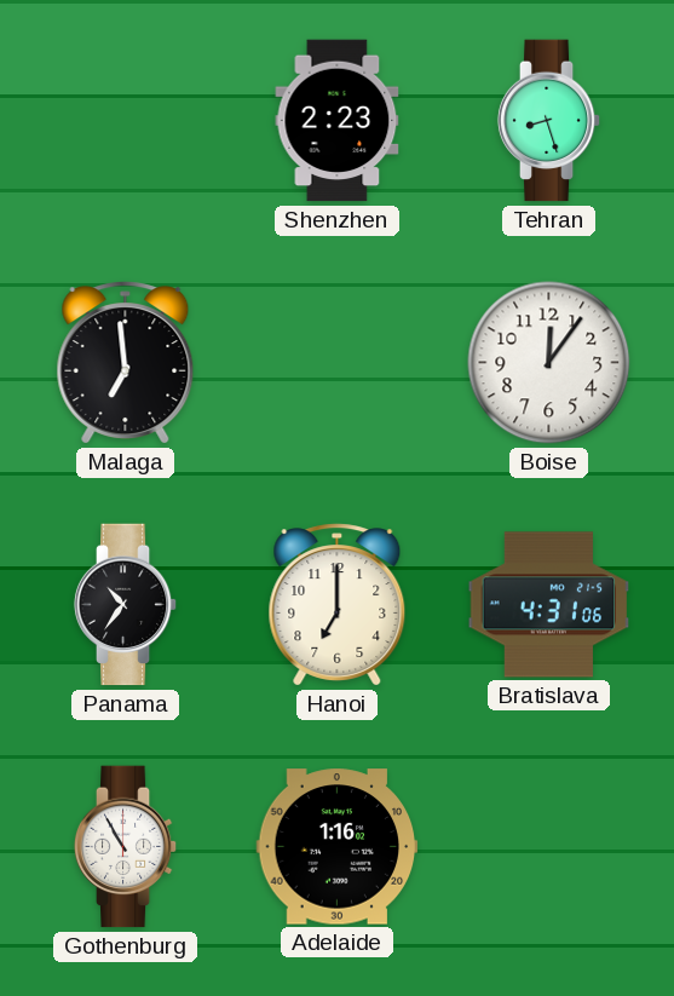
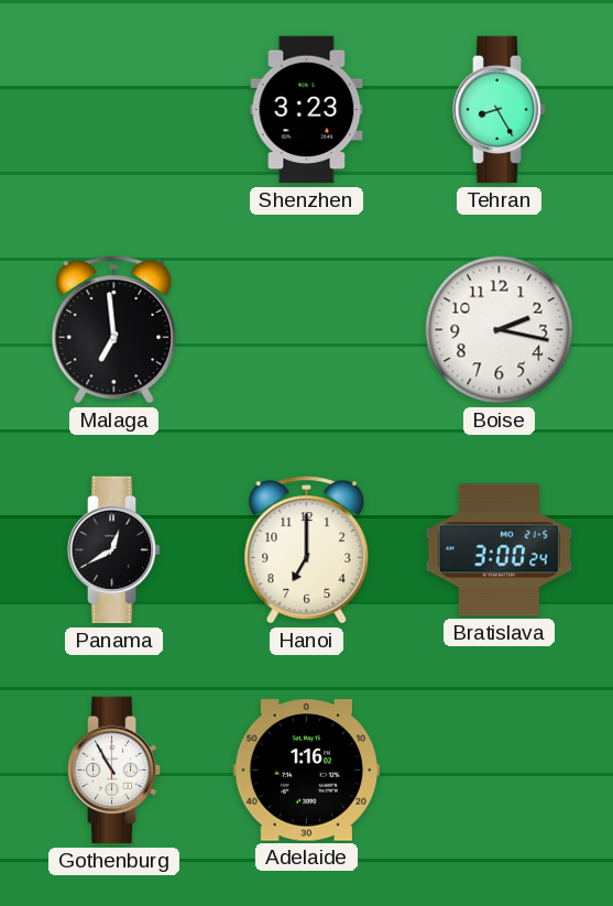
Shenzhen: 2:23 -> 3:23 (307, 110)
Tehran: 8:27 -> 8:25 (500, 110)
Boise: 12:06 -> 2:17 (500, 330)
Panama: 10:36 -> 12:40 (114, 550)
Bratislava: 4:31 -> 3:00 (500, 550)
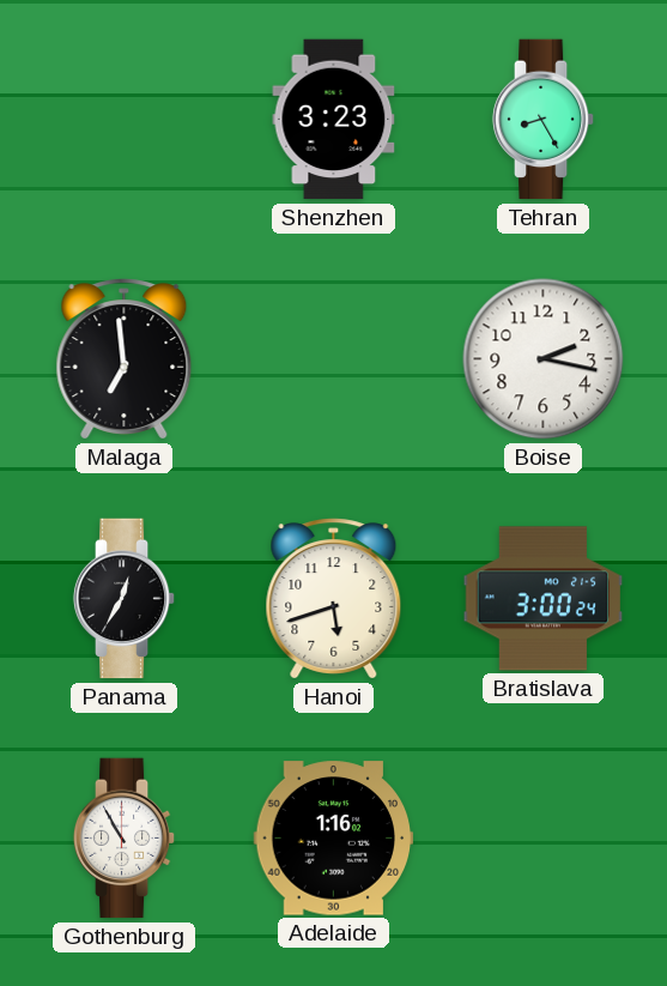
Panama: 12:40 -> 12:35 (125, 599)
Hanoi: 7:00 -> 5:42 (334, 599)
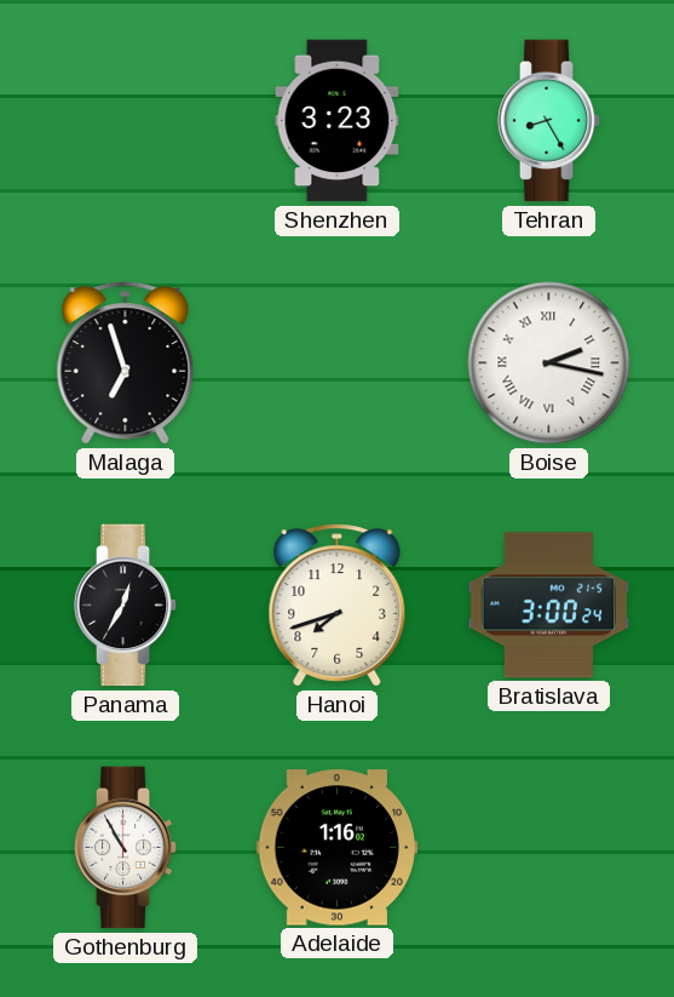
Malaga: 6:59 -> 6:57 (126, 363)
Boise numerals: Arabic -> Roman (549, 363)
Hanoi: 5:42 -> 7:42 (338, 606)
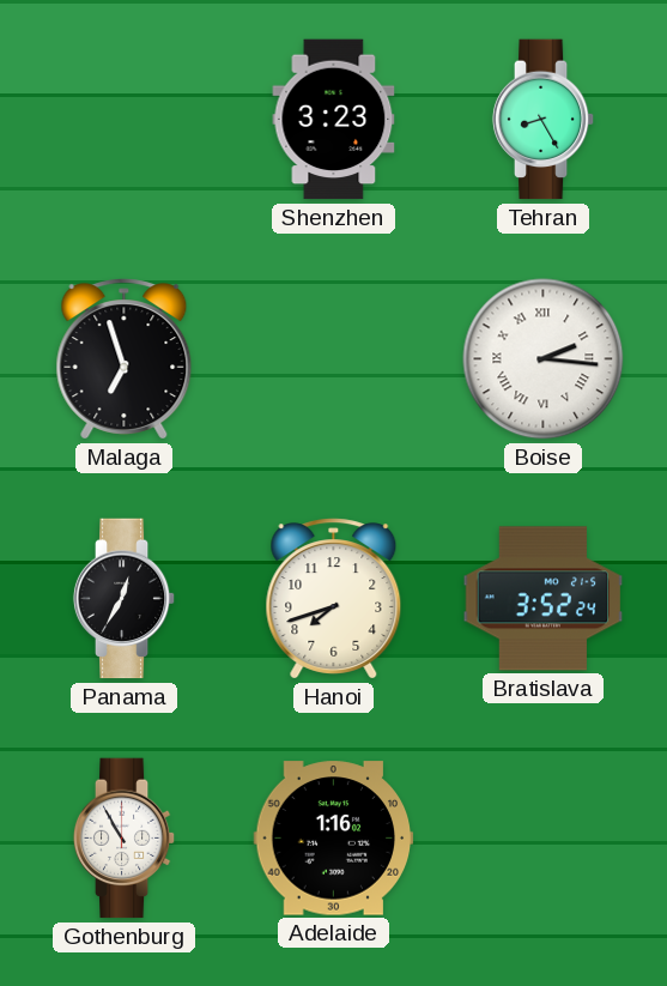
Boise: 2:17 -> 2:16 (544, 359)
Bratislava: 3:00 -> 3:52 (544, 599)
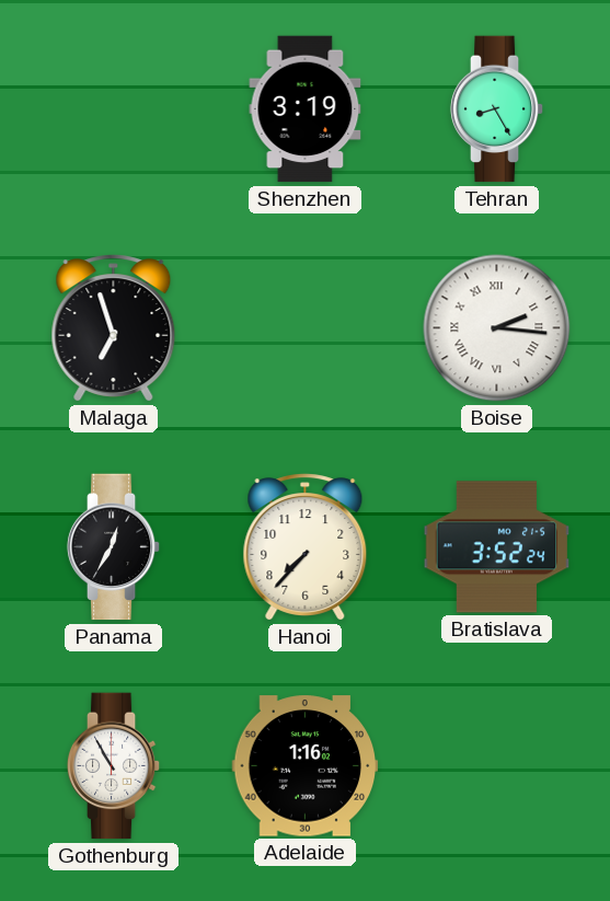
Shenzhen: 3:23 -> 3:19 (306, 109)
Hanoi: 7:42 -> 7:37 (306, 547)
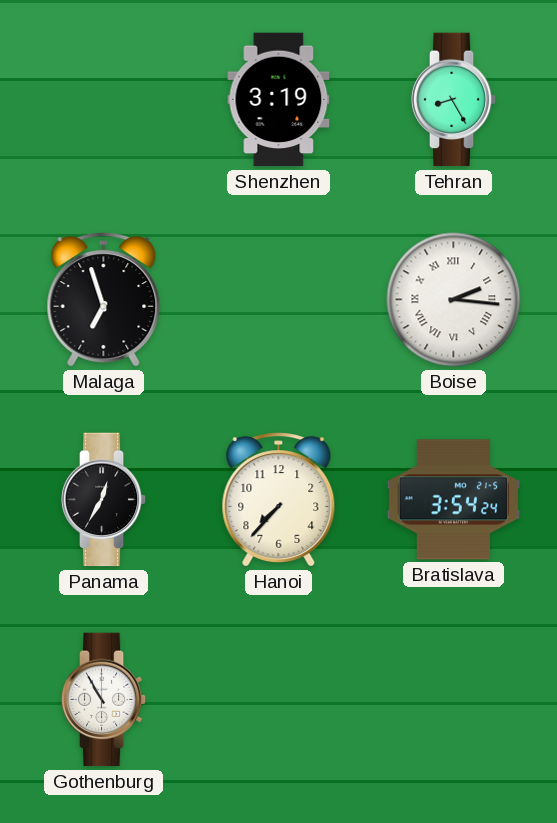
Bratislava: 3:52 -> 3:54 (454, 500)
Adelaide: 1:16 -> none (306, 766)
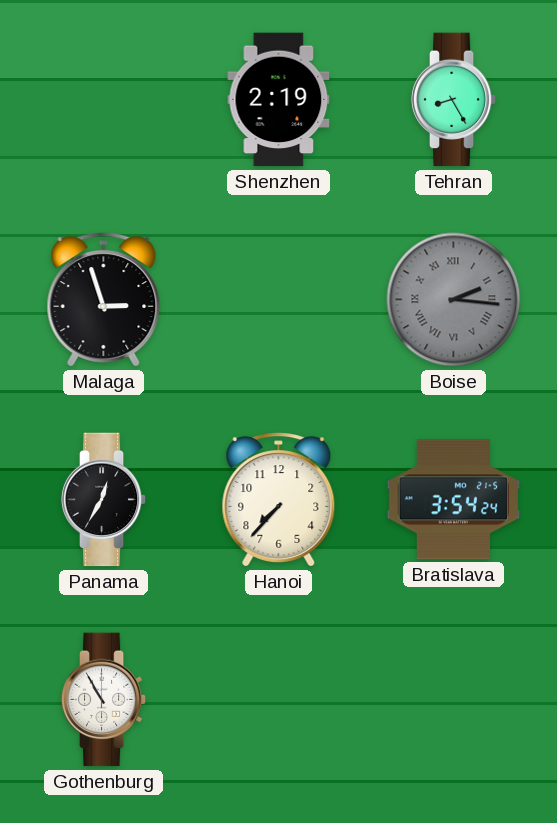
Shenzhen: 3:19 -> 2:19 (279, 100)
Malaga: 6:57 -> 2:57 (104, 300)
Boise dial: white -> grey (454, 300)
